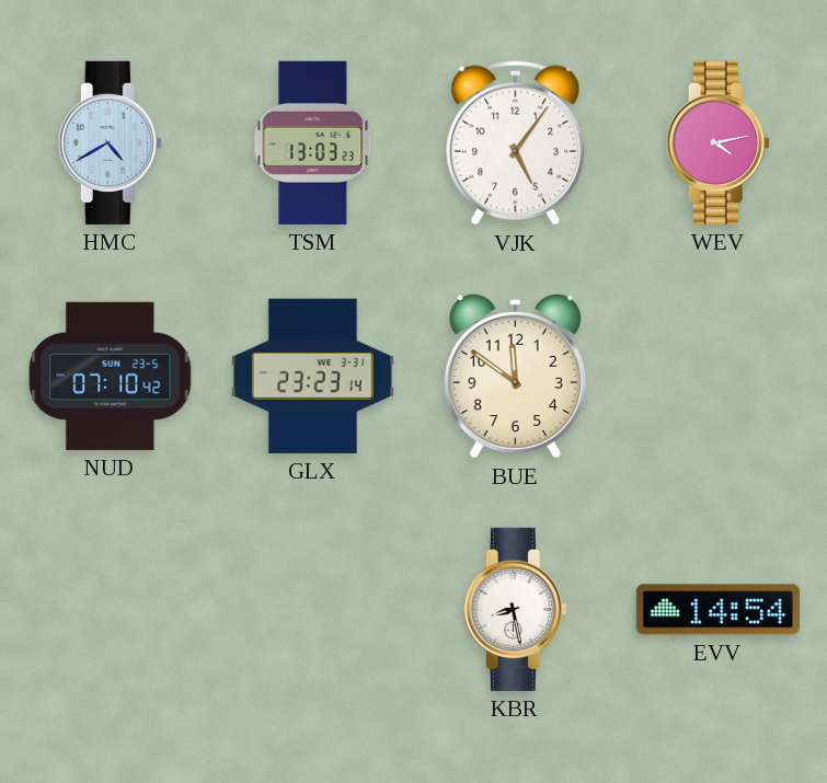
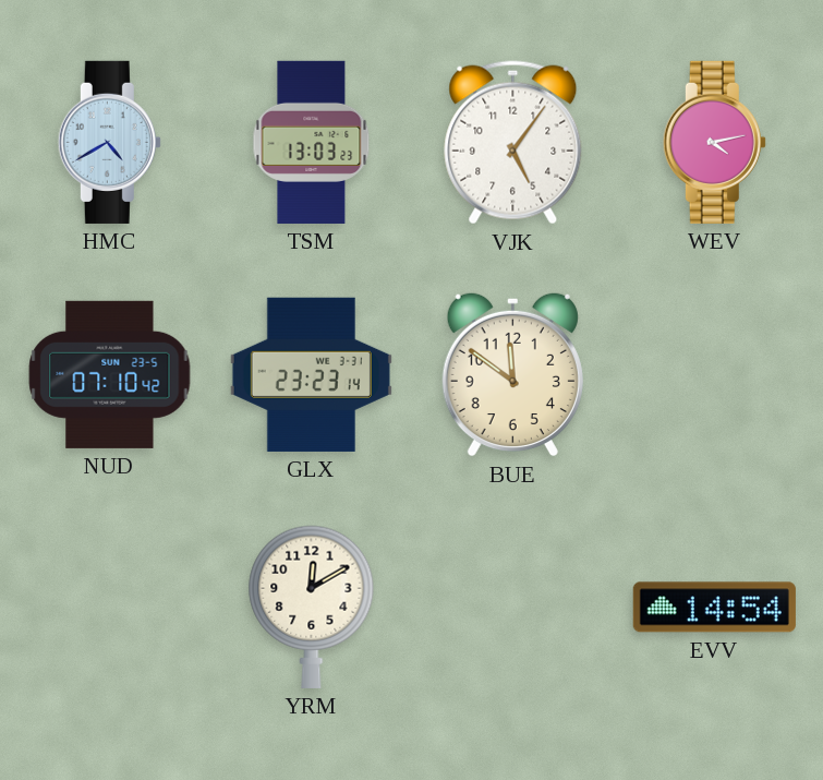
YRM: none -> 12:10 (312, 607)
KBR: 8:28 -> none (515, 609)
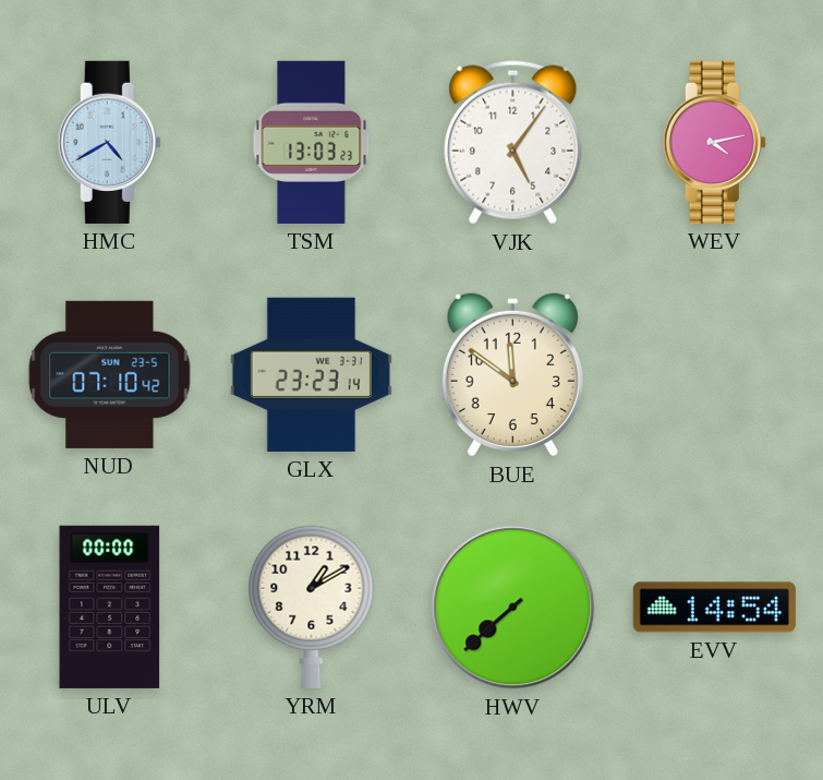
ULV: none -> 00:00 (110, 607)
YRM: 12:10 -> 1:10 (312, 607)
HWV: none -> 7:38 (513, 608)
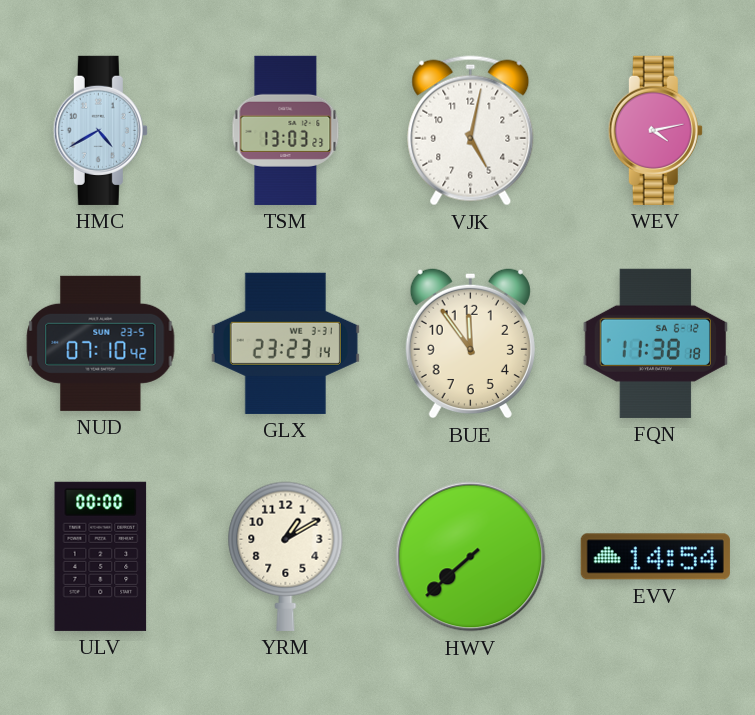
VJK: 5:06 -> 5:02 (471, 131)
BUE: 11:51 -> 11:54 (470, 343)
FQN: none -> 11:38 (655, 343)
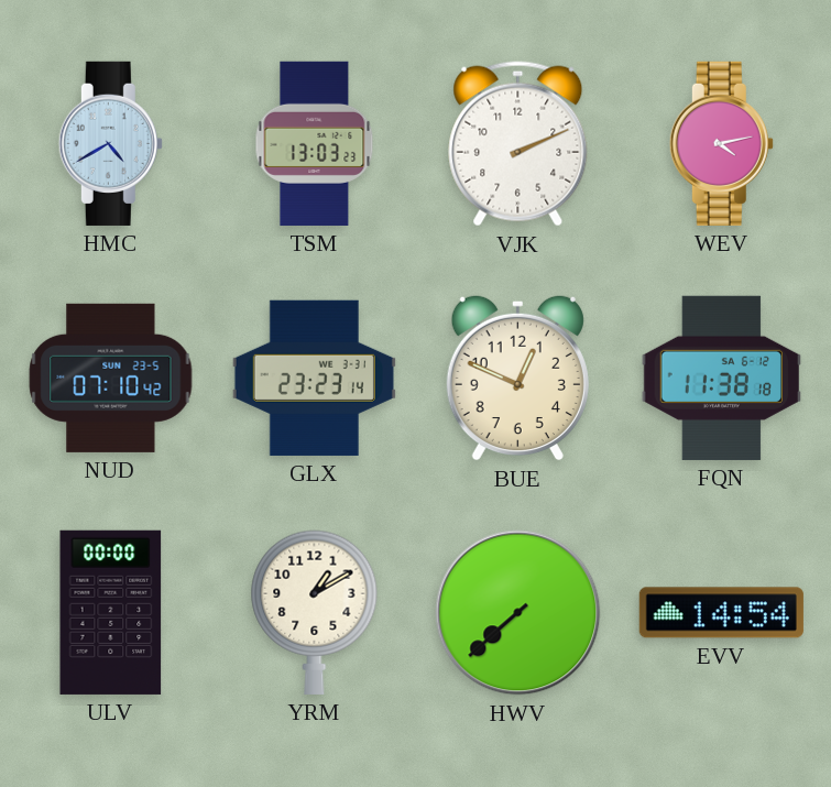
VJK: 5:02 -> 2:11 (518, 144)
BUE: 11:54 -> 12:49 (517, 378)
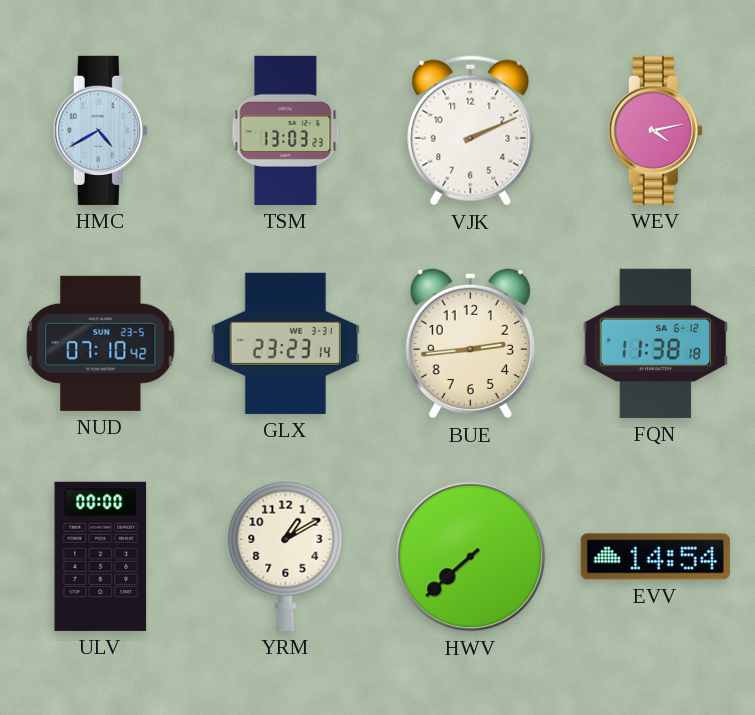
BUE: 12:49 -> 2:44 (470, 343)
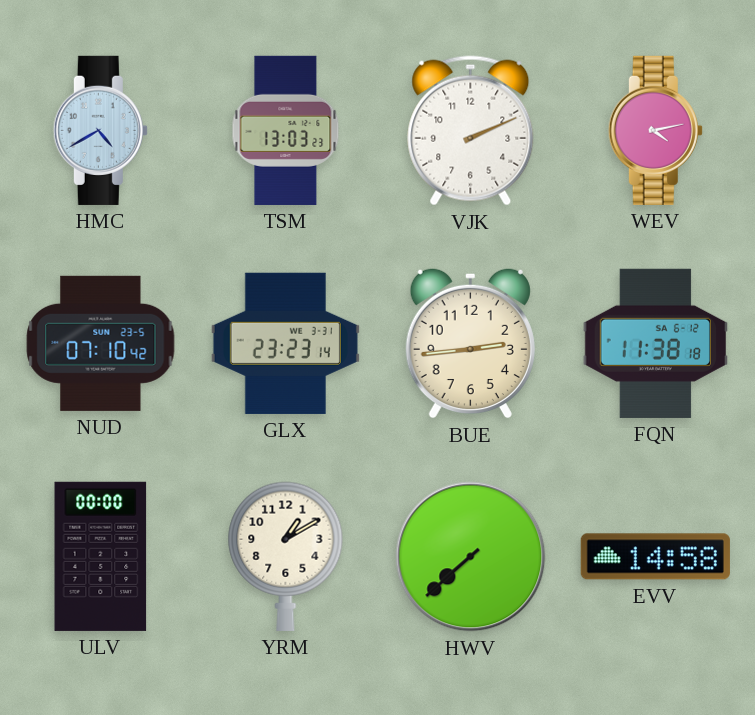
EVV: 14:54 -> 14:58 (655, 557)
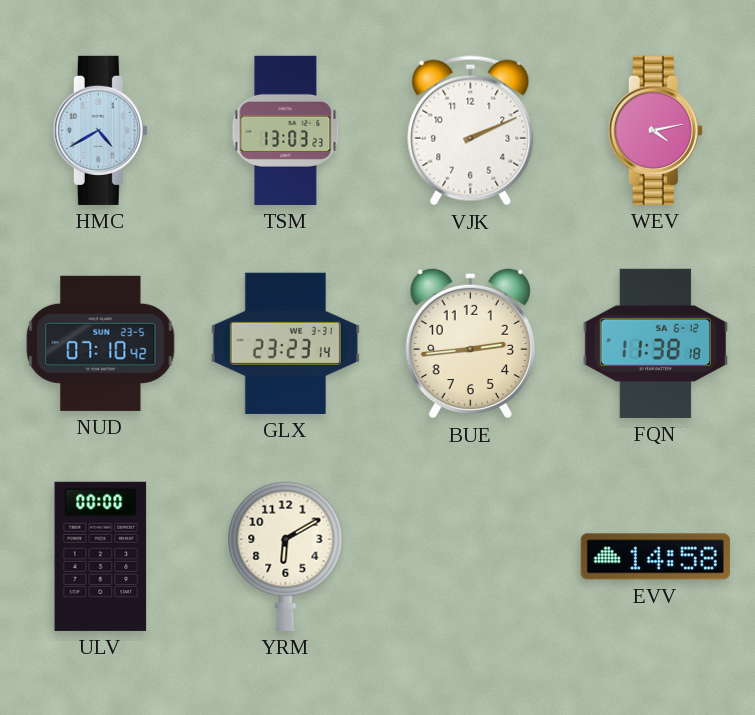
YRM: 1:10 -> 6:10 (286, 556)
HWV: 7:38 -> none (471, 557)
